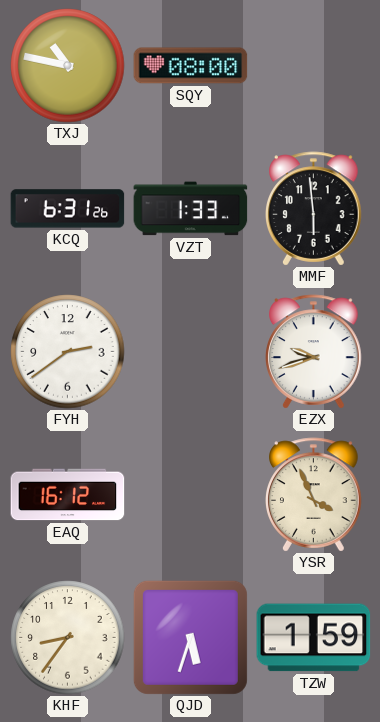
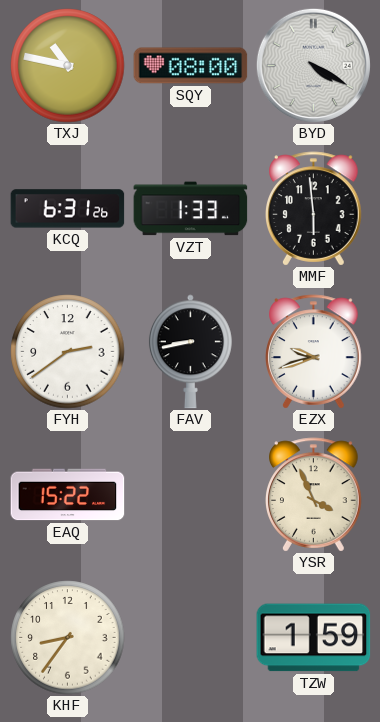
BYD: none -> 4:20 (313, 65)
FAV: none -> 8:43 (190, 352)
EAQ: 16:12 -> 15:22 (68, 495)
QJD: 5:33 -> none (190, 637)
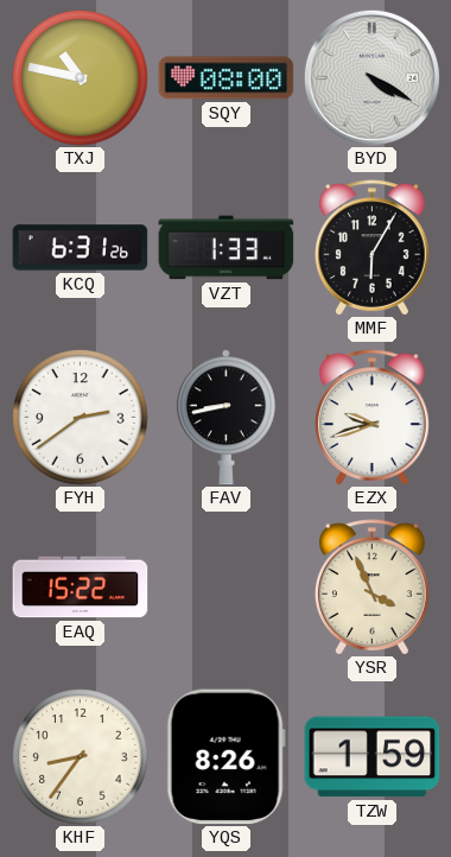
MMF: 5:59 -> 6:05 (373, 248)
YQS: none -> 8:26 (225, 757)
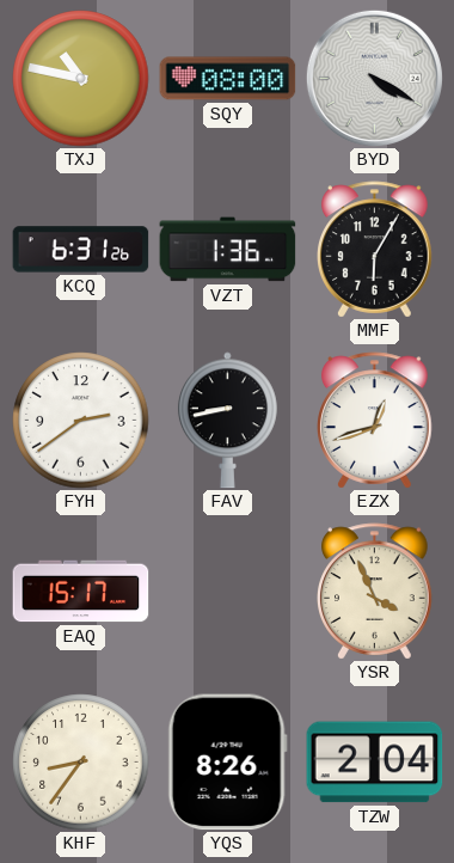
VZT: 1:33 -> 1:36 (228, 250)
EZX: 9:42 -> 12:42 (375, 421)
EAQ: 15:22 -> 15:17 (81, 592)
TZW: 1:59 -> 2:04 (375, 763)
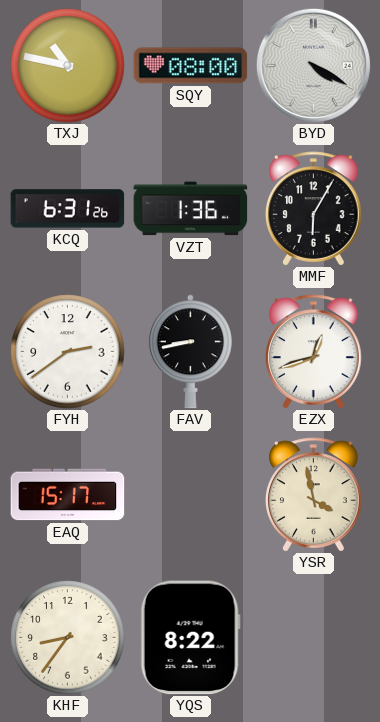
YSR: 3:56 -> 3:58 (314, 495)
YQS: 8:26 -> 8:22 (190, 638)
TZW: 2:04 -> none (375, 763)
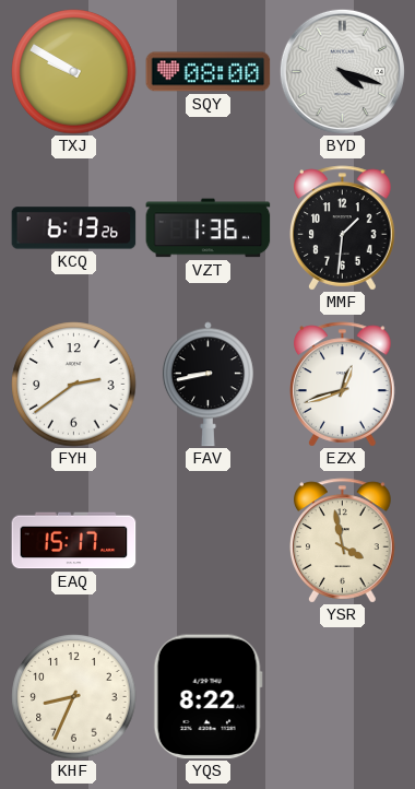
TXJ: 10:47 -> 9:50 (74, 72)
BYD: 4:20 -> 4:18 (342, 71)
KCQ: 6:31 -> 6:13 (74, 228)
MMF: 6:05 -> 1:31 (343, 228)
KHF: 8:36 -> 8:34 (74, 697)
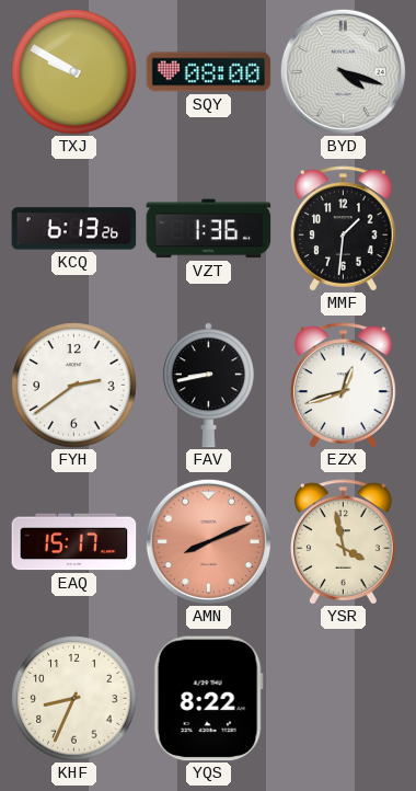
AMN: none -> 8:11 (208, 541)
